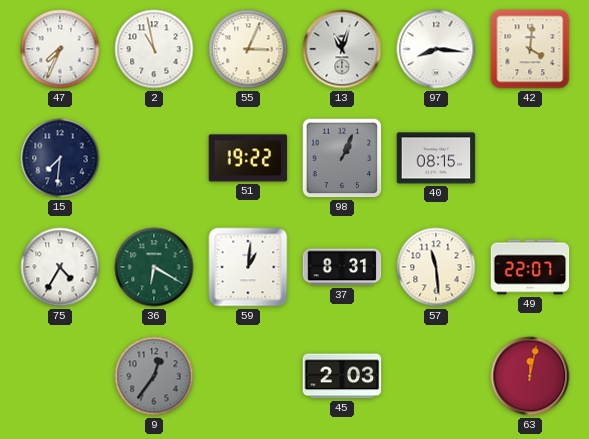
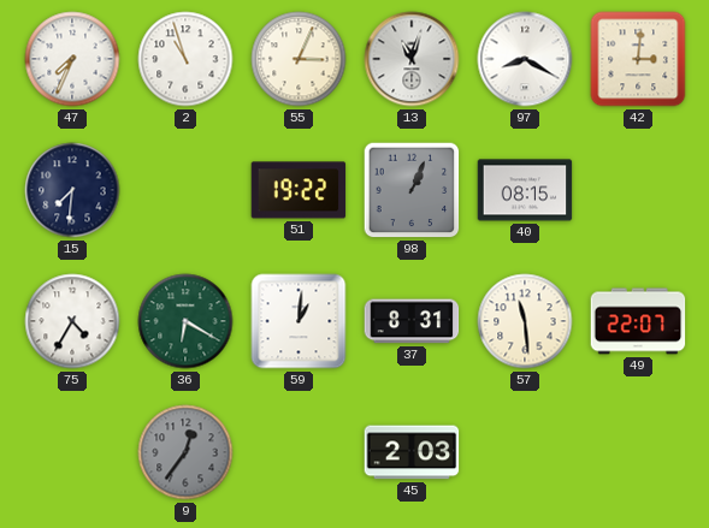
2: 10:58 -> 10:57 (185, 59)
97: 8:16 -> 8:20 (525, 59)
42: 4:01 -> 3:01 (638, 59)
63: 12:02 -> none (530, 376)
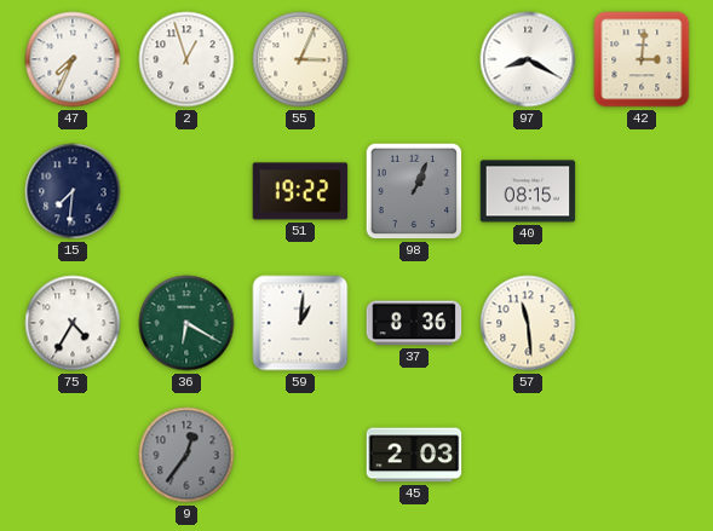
2: 10:57 -> 12:57 (186, 59)
13: 11:03 -> none (412, 59)
37: 8:31 -> 8:36 (414, 323)
49: 22:07 -> none (638, 321)
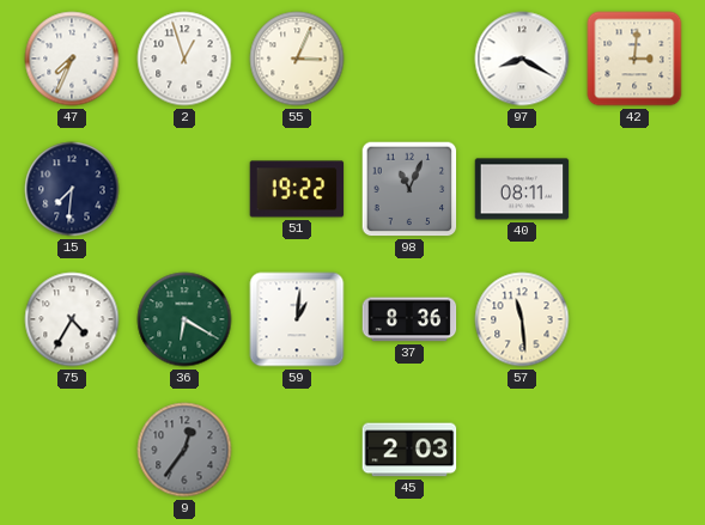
98: 1:04 -> 11:04 (409, 189)
40: 08:15 -> 08:11 (522, 189)
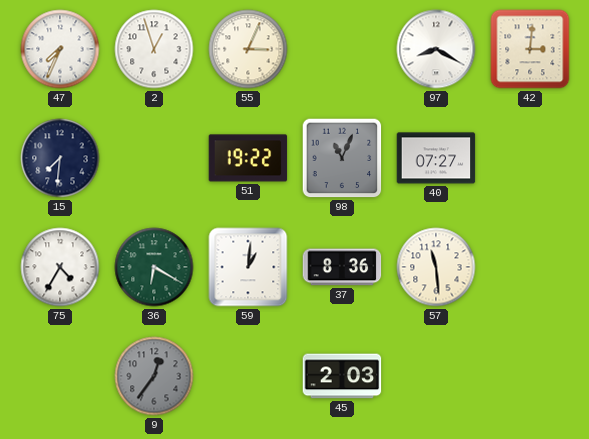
40: 08:11 -> 07:27 (436, 158)
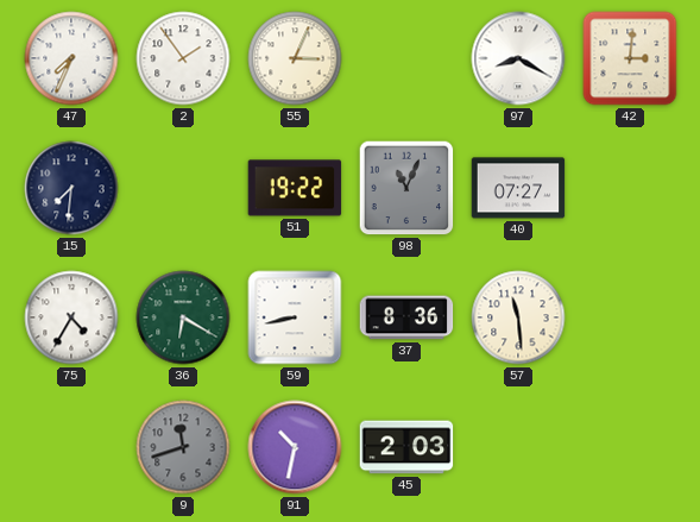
2: 12:57 -> 1:54 (183, 58)
59: 1:01 -> 8:43 (295, 317)
9: 12:36 -> 11:42 (183, 447)
91: none -> 10:32 (295, 447)
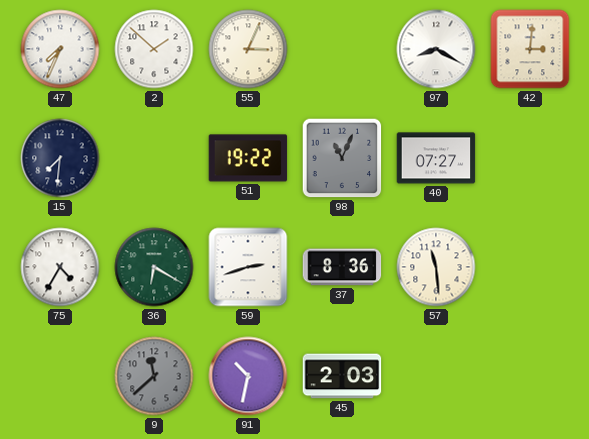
2: 1:54 -> 1:52 (154, 49)
59: 8:43 -> 2:42 (248, 267)
9: 11:42 -> 11:38 (154, 376)
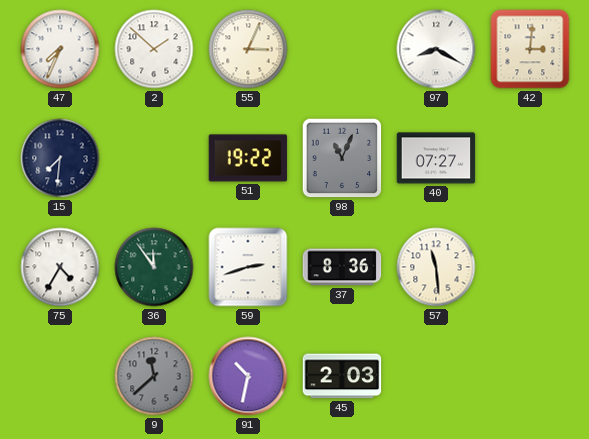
36: 6:20 -> 11:54 (154, 267)
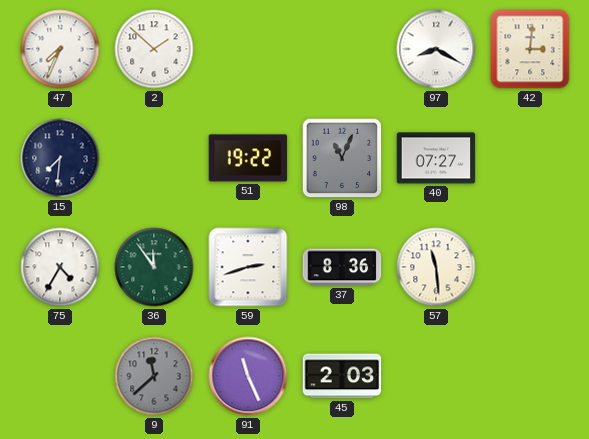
55: 3:04 -> none (248, 49)
91: 10:32 -> 11:26 (248, 376)
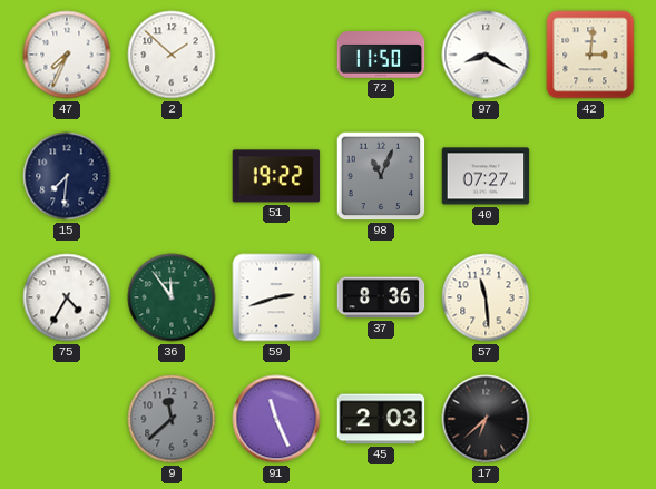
72: none -> 11:50 (381, 55)
17: none -> 6:38 (486, 419)
